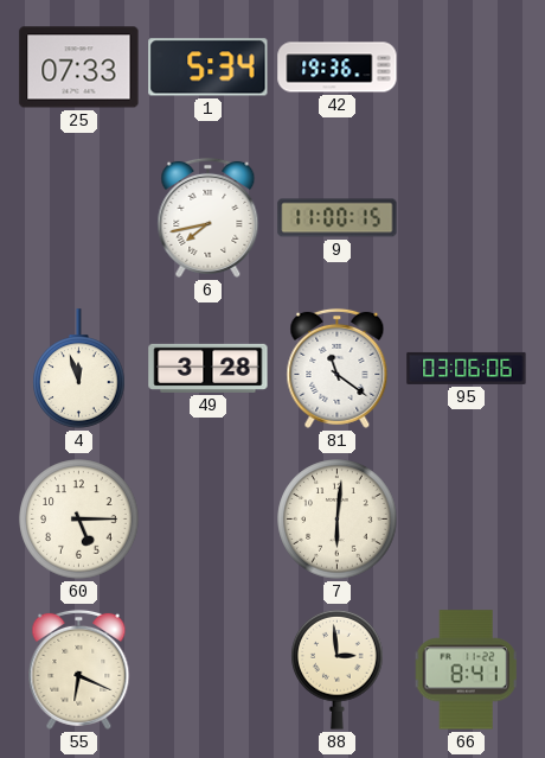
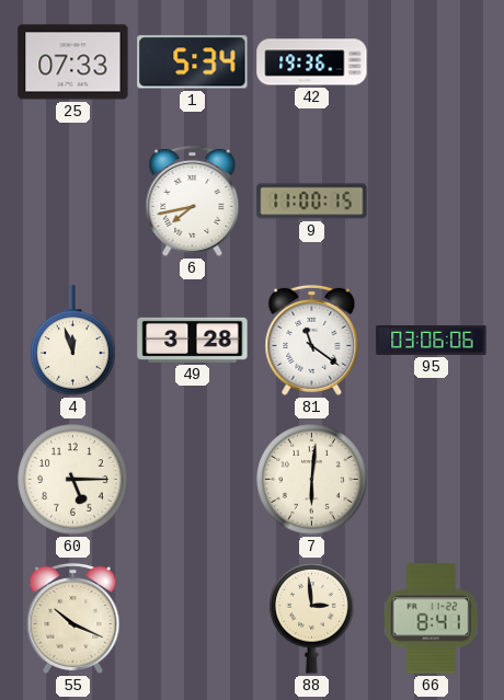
55: 6:19 -> 10:19 (73, 618)
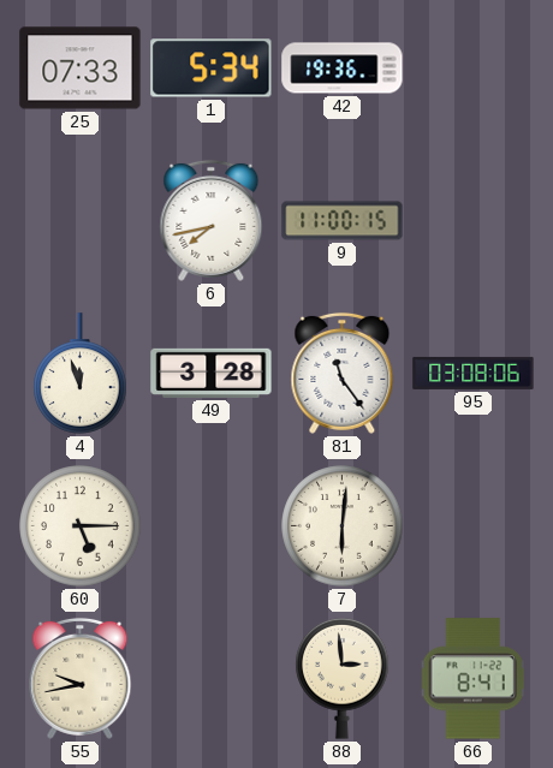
81: 11:21 -> 11:24 (343, 373)
95: 03:06 -> 03:08 (474, 373)
55: 10:19 -> 9:43 (81, 678)
